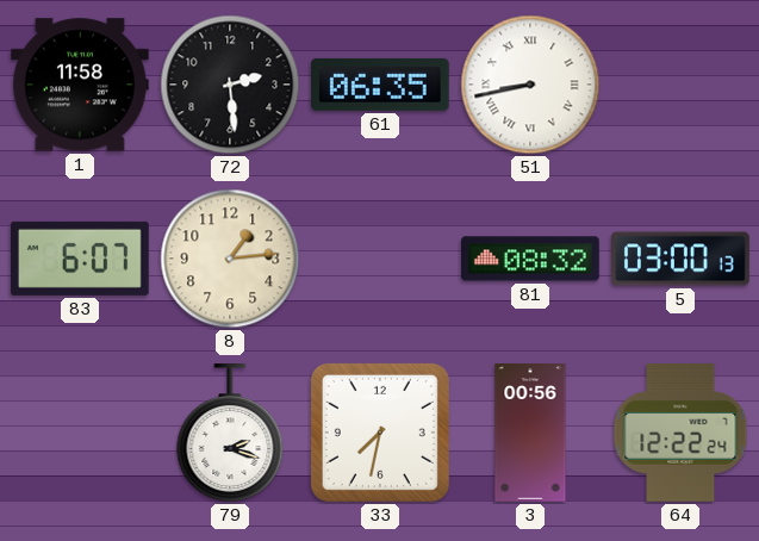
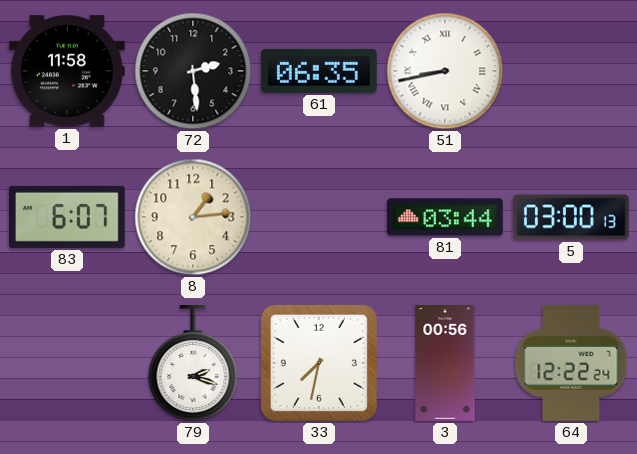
81: 08:32 -> 03:44 (446, 217)
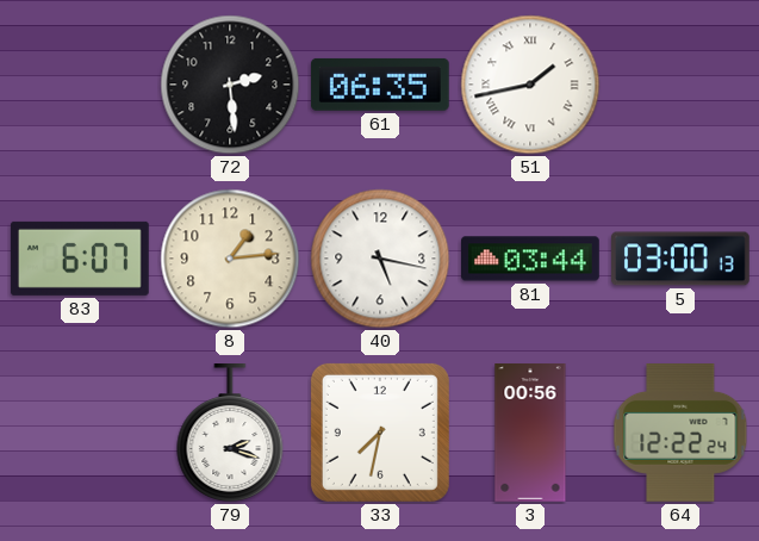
1: 11:58 -> none (67, 71)
51: 8:43 -> 1:43 (530, 85)
40: none -> 5:17 (380, 259)
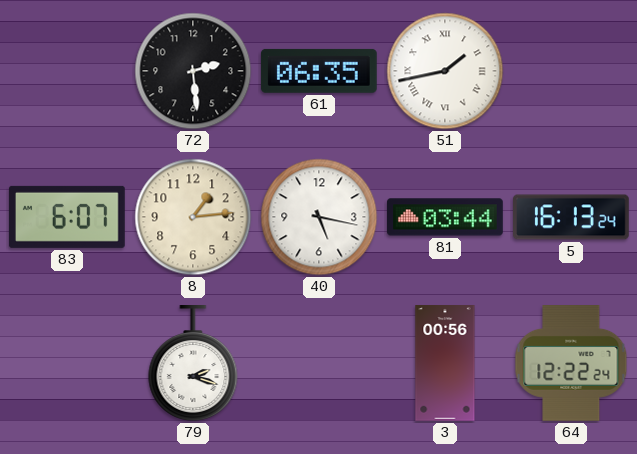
5: 03:00 -> 16:13 (572, 217)
33: 7:32 -> none (380, 433)
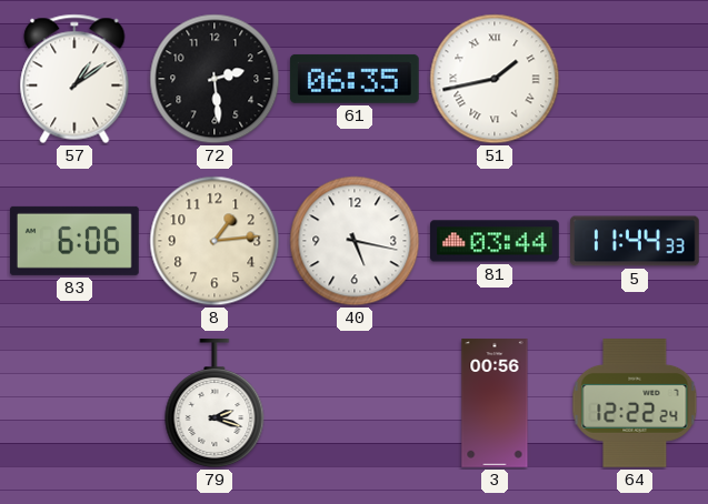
57: none -> 1:09 (74, 79)
83: 6:07 -> 6:06 (74, 241)
5: 16:13 -> 11:44 (636, 241)
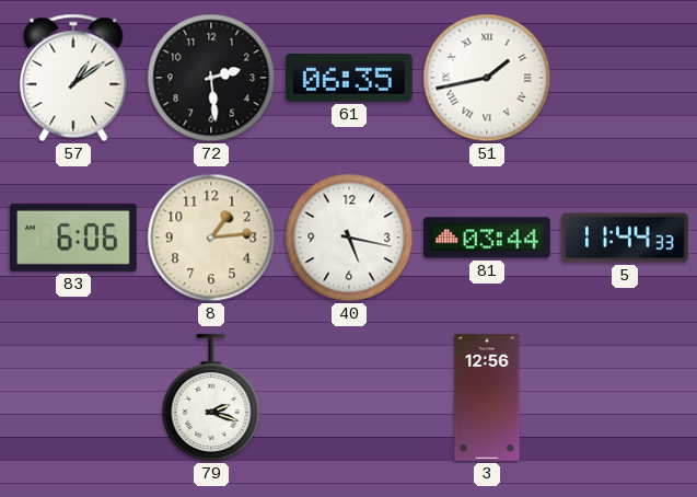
3: 00:56 -> 12:56 (487, 397)
64: 12:22 -> none (635, 404)
